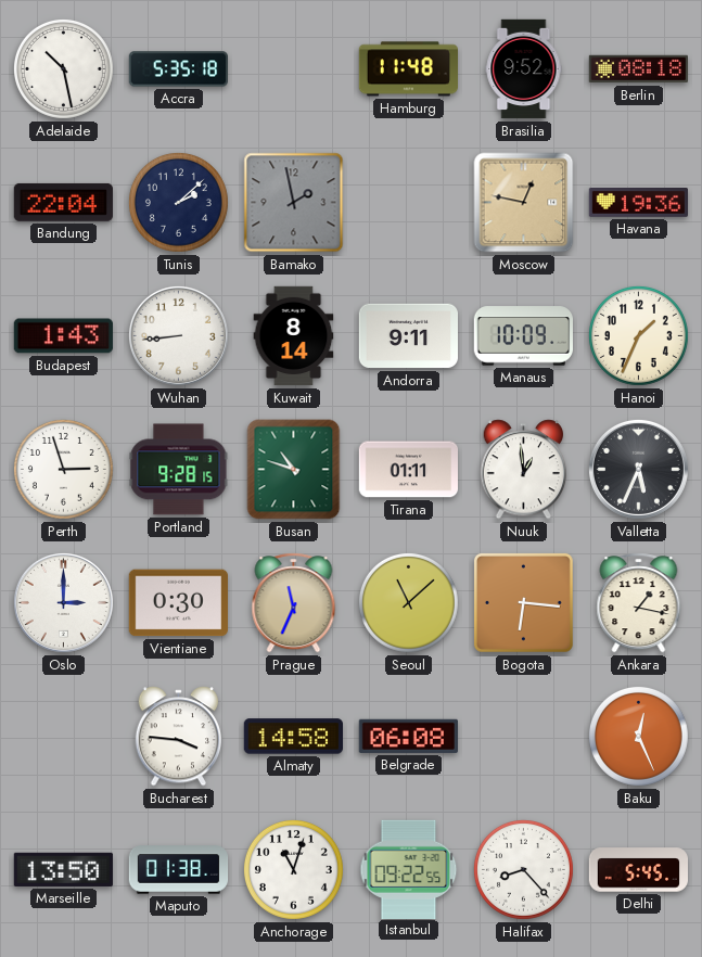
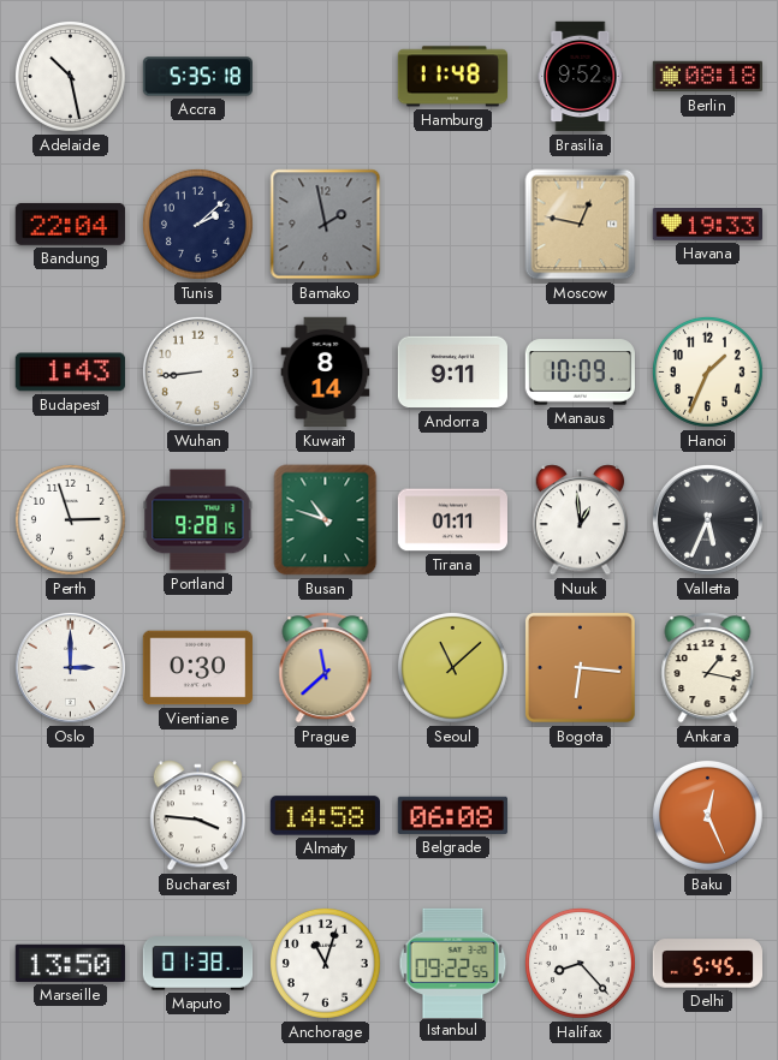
Havana: 19:36 -> 19:33 (707, 225)
Prague: 11:34 -> 11:38 (326, 668)
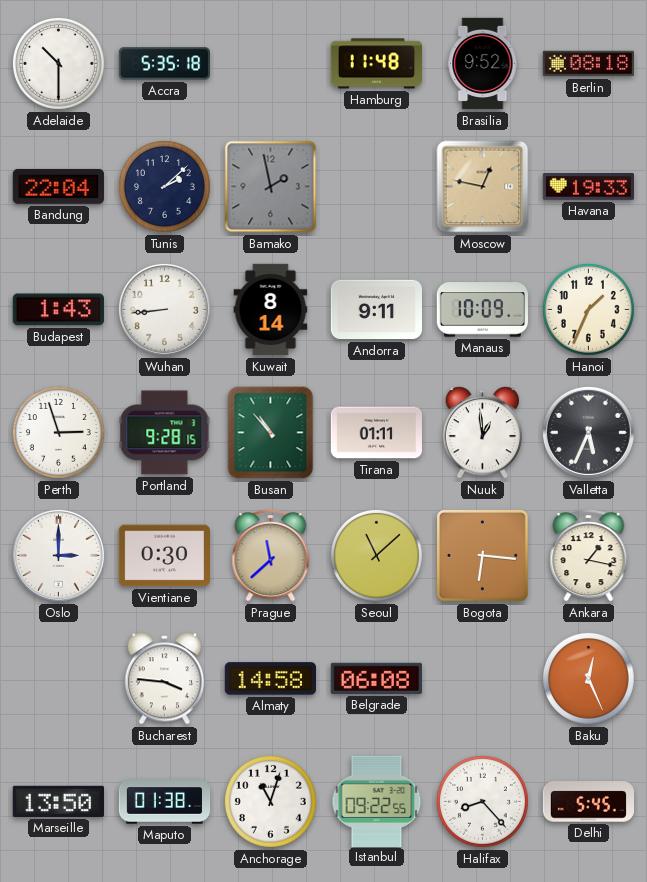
Adelaide: 10:28 -> 10:30 (58, 63)
Busan: 10:48 -> 10:53 (271, 433)
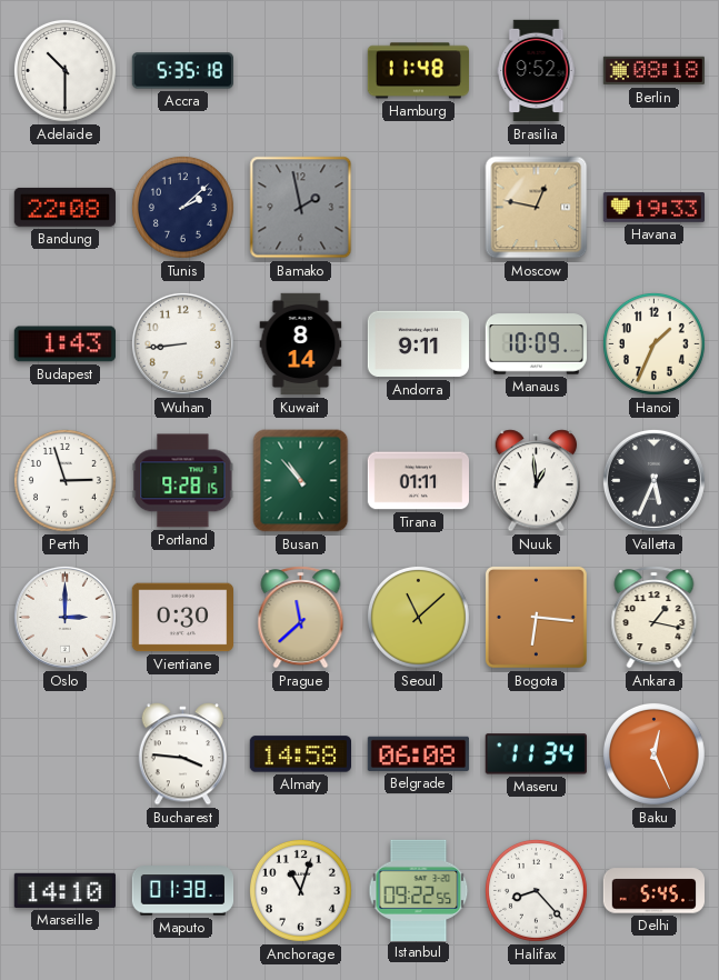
Bandung: 22:04 -> 22:08 (64, 207)
Maseru: none -> 11:34 (536, 754)
Marseille: 13:50 -> 14:10 (64, 890)
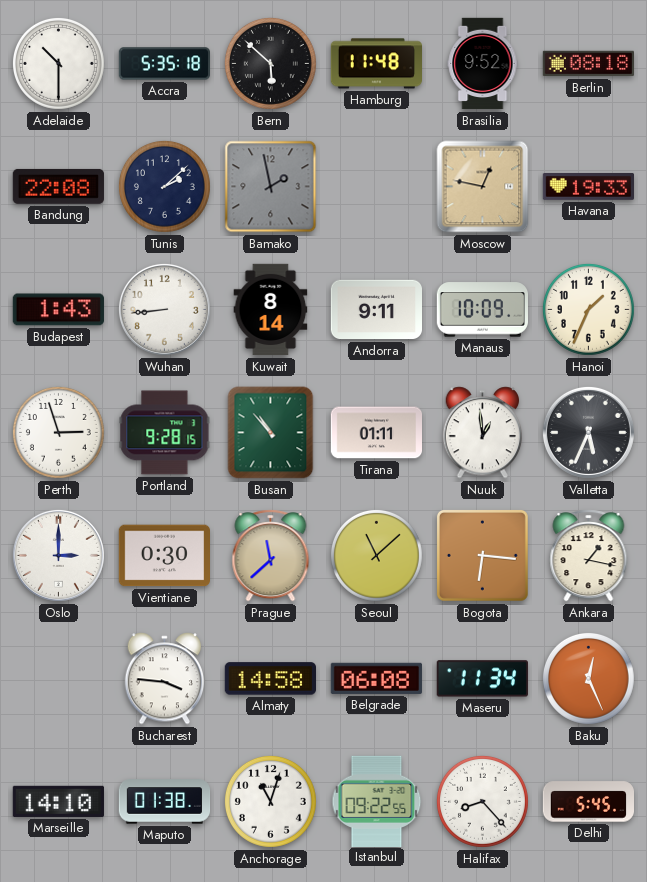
Bern: none -> 5:52 (270, 63)
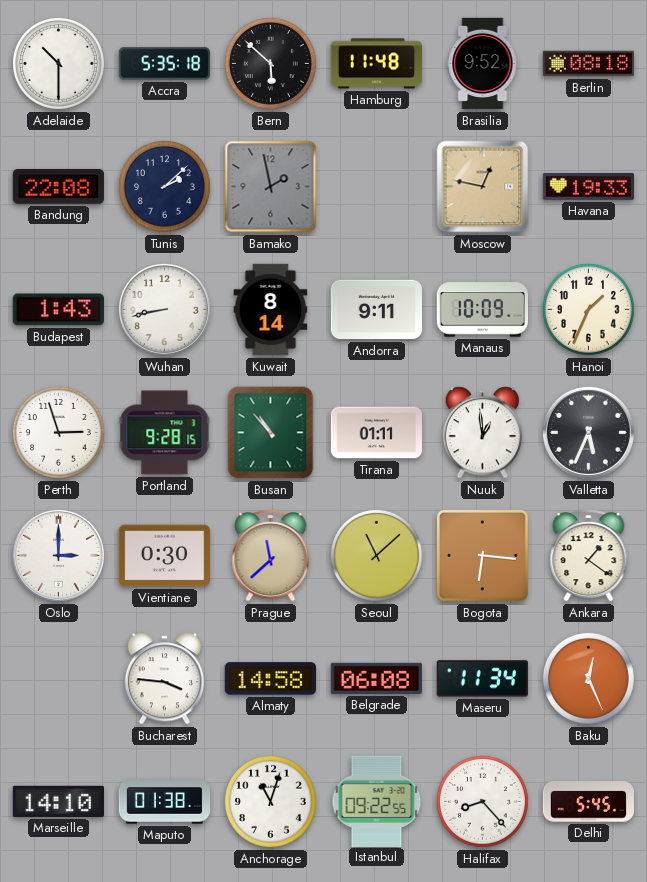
Wuhan: 8:44 -> 8:43 (164, 309)
Ankara: 1:17 -> 1:21 (589, 556)
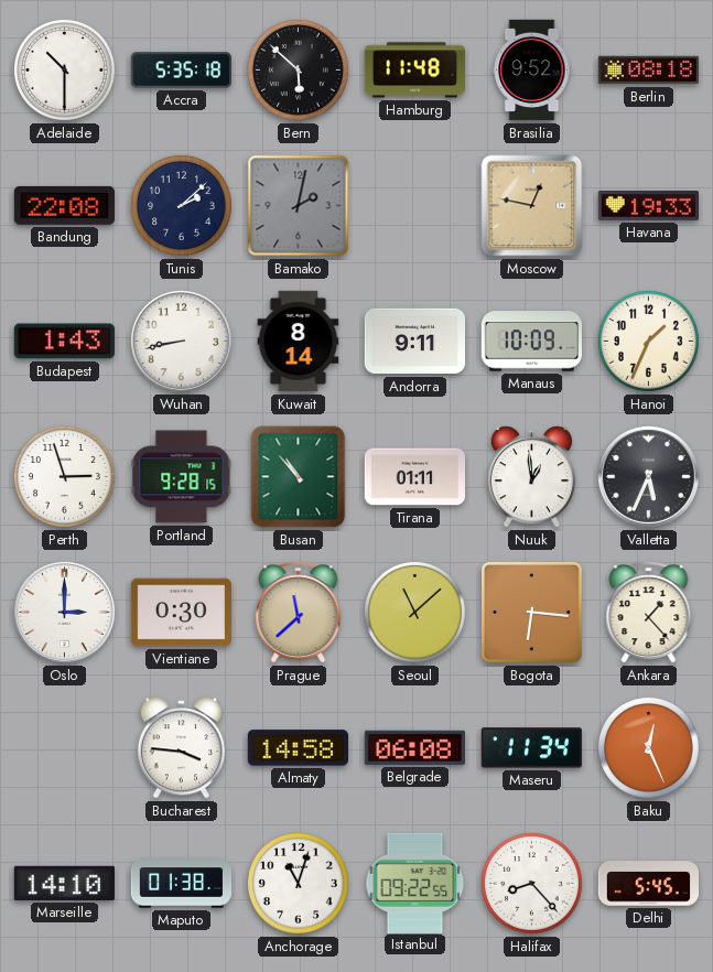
Bamako: 1:58 -> 2:02 (299, 206)
Ankara: 1:21 -> 1:23 (649, 613)
